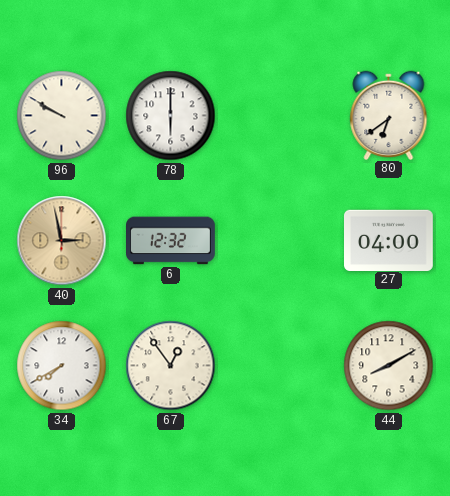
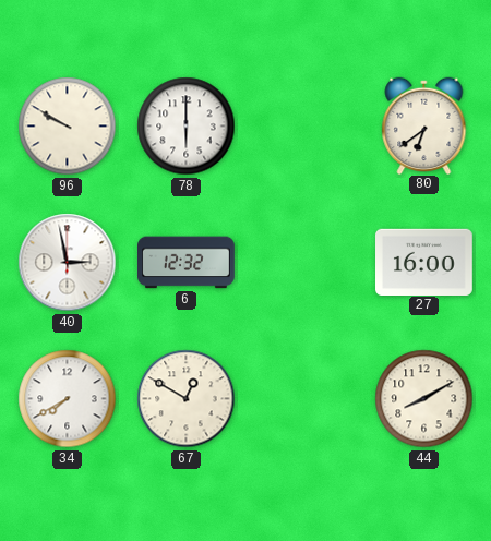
40 dial: champagne -> white (68, 263)
27: 04:00 -> 16:00 (424, 262)
67: 12:54 -> 12:50 (187, 399)
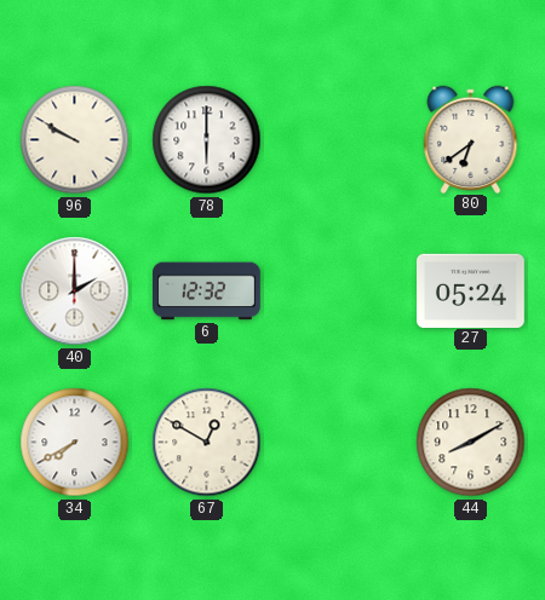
40: 2:58 -> 2:00 (75, 292)
27: 16:00 -> 05:24 (471, 290)
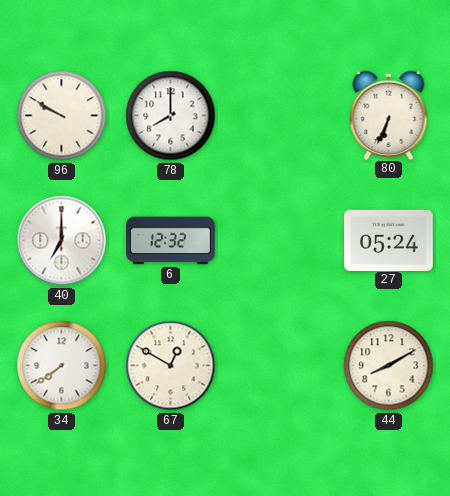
78: 6:00 -> 8:00 (171, 116)
80: 6:39 -> 6:34 (389, 115)
40: 2:00 -> 7:00 (62, 241)
34: 7:40 -> 7:39 (62, 366)
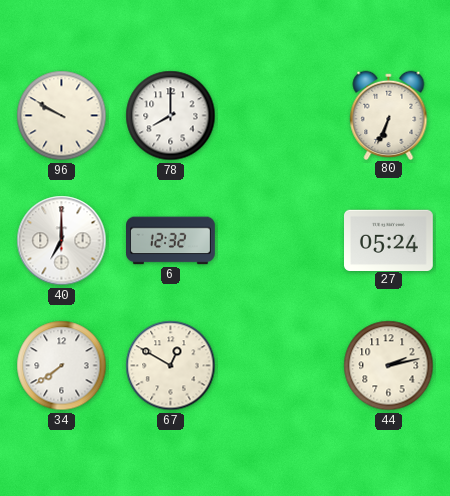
44: 8:10 -> 2:13 (389, 366)
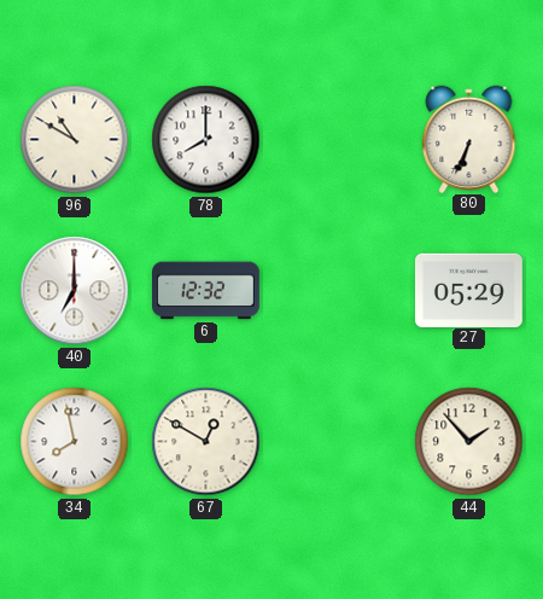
96: 9:50 -> 10:50 (75, 140)
27: 05:24 -> 05:29 (469, 290)
34: 7:39 -> 7:58 (75, 442)
44: 2:13 -> 1:53 (469, 442)
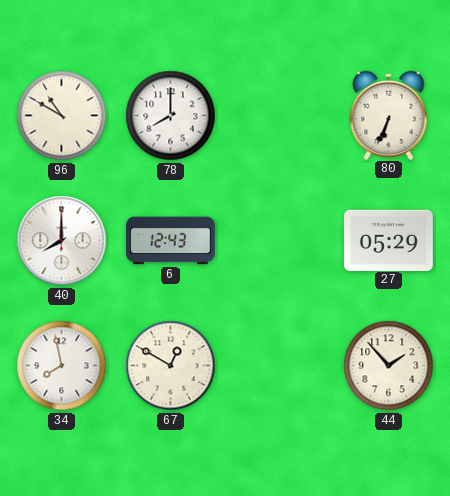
40: 7:00 -> 8:00 (62, 241)
6: 12:32 -> 12:43 (171, 241)
